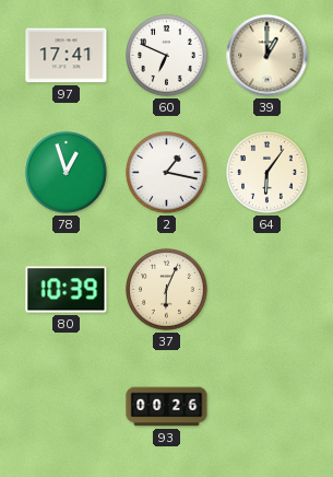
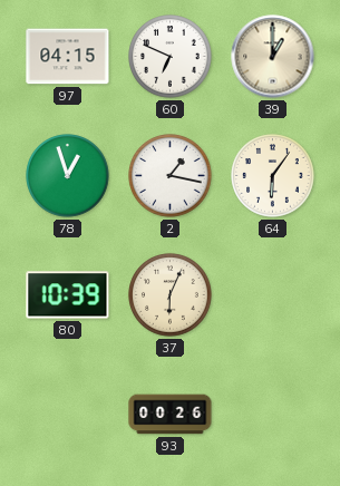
97: 17:41 -> 04:15 (68, 57)
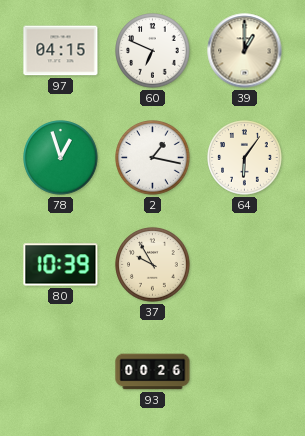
37: 6:04 -> 9:55 (153, 265)
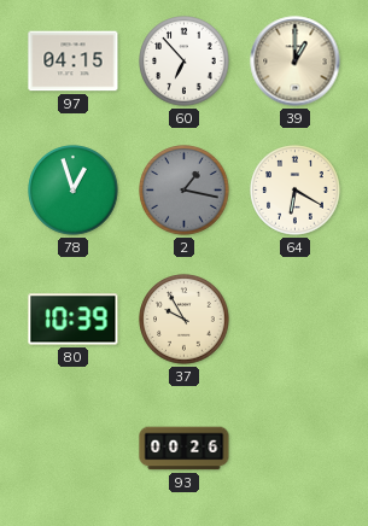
60: 6:49 -> 6:53 (185, 62)
2 dial: white -> grey (185, 191)
64: 6:06 -> 6:20 (296, 191)
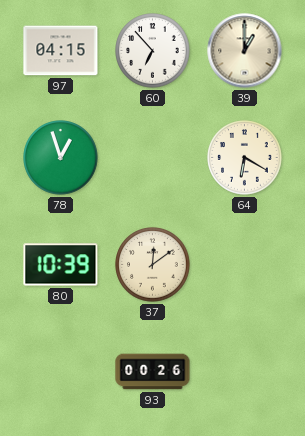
2: 1:17 -> none (185, 191)
37: 9:55 -> 12:09 (153, 265)
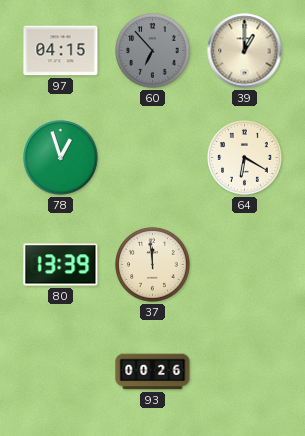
60 dial: white -> grey (153, 51)
80: 10:39 -> 13:39 (61, 265)
37: 12:09 -> 11:59 (153, 265)
